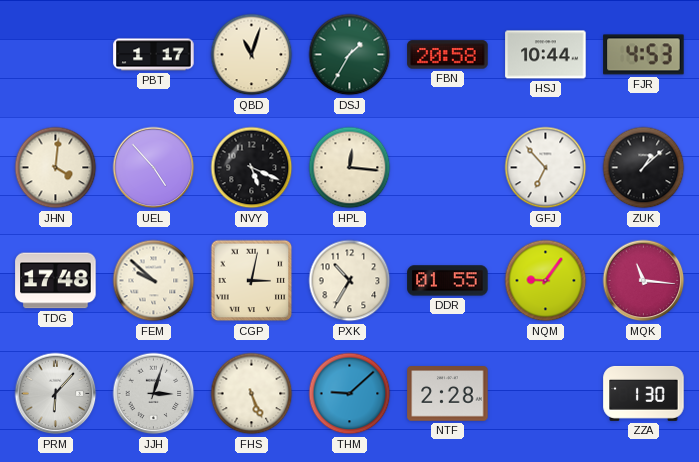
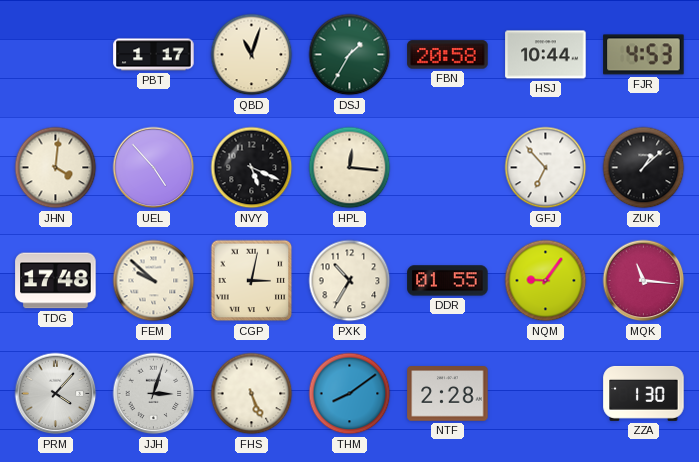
PRM: 6:07 -> 4:07 (56, 394)
THM: 9:08 -> 8:09 (350, 394)
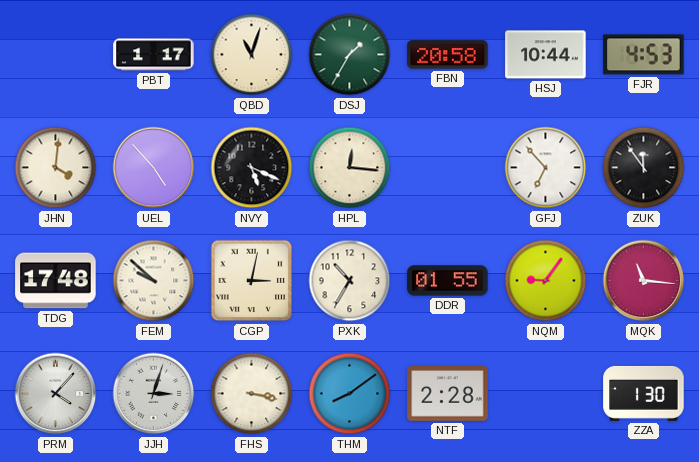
ZUK: 1:08 -> 11:54 (644, 168)
FHS: 5:26 -> 3:17 (252, 394)
